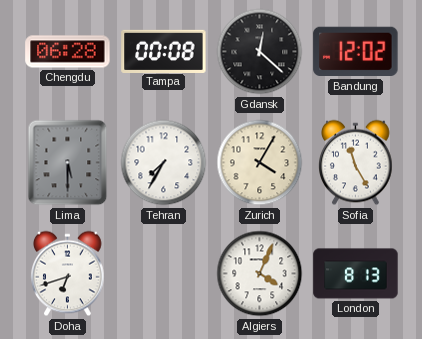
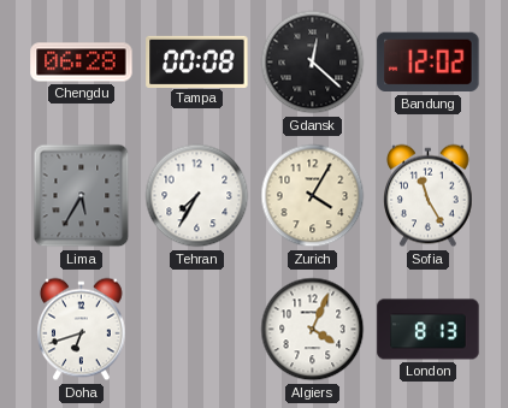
Lima: 5:30 -> 5:35 (82, 196)
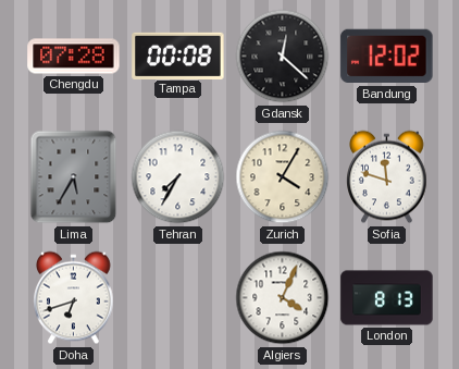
Chengdu: 06:28 -> 07:28 (74, 57)
Sofia: 11:25 -> 11:48 (387, 177)
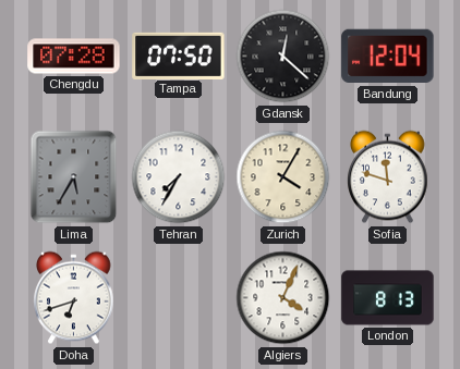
Tampa: 00:08 -> 07:50 (179, 56)
Bandung: 12:02 -> 12:04 (388, 57)
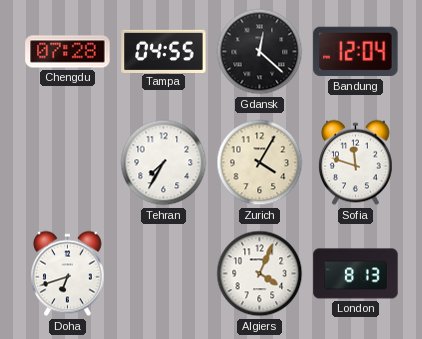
Tampa: 07:50 -> 04:55 (164, 51)
Lima: 5:35 -> none (74, 177)
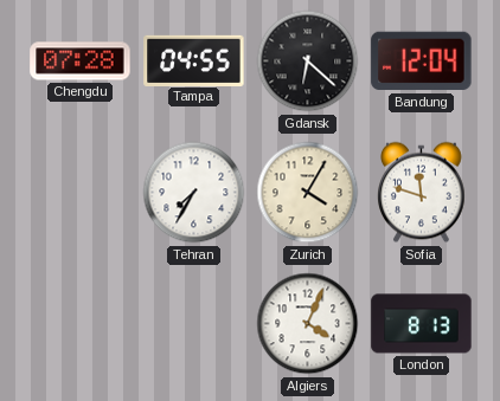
Gdansk: 12:22 -> 6:22 (308, 62)
Doha: 6:42 -> none (68, 274)
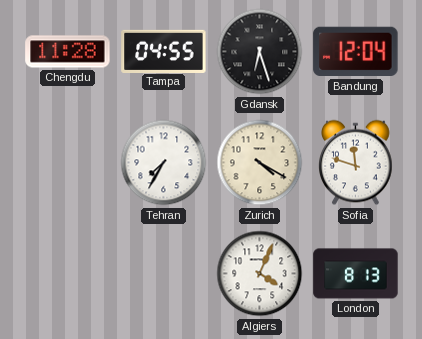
Chengdu: 07:28 -> 11:28 (68, 52)
Gdansk: 6:22 -> 6:27 (260, 52)
Zurich: 4:05 -> 4:20 (260, 163)
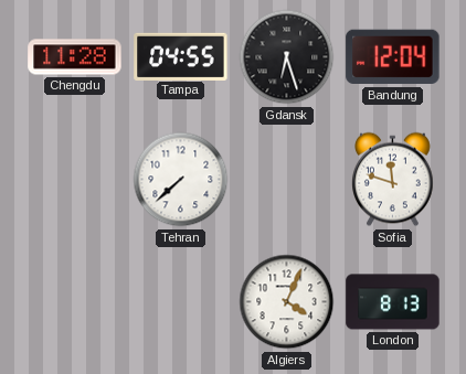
Tehran: 7:35 -> 7:38 (181, 180)
Zurich: 4:20 -> none (260, 163)
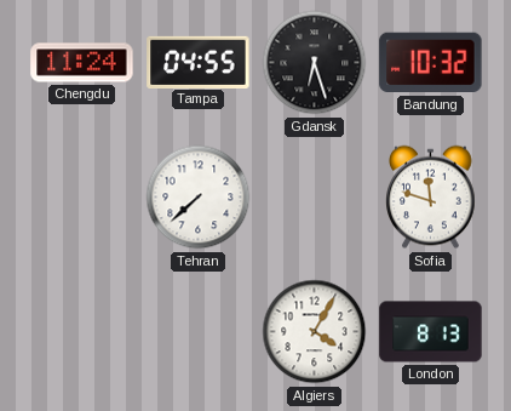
Chengdu: 11:28 -> 11:24 (82, 63)
Bandung: 12:04 -> 10:32 (431, 63)
Algiers: 4:04 -> 4:05 (315, 332)
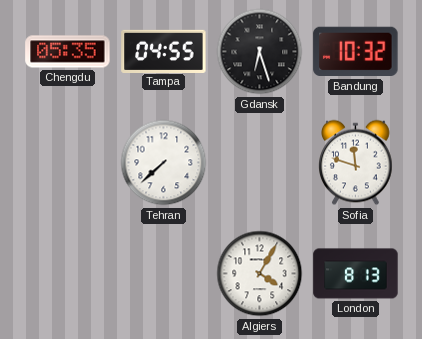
Chengdu: 11:24 -> 05:35 (68, 52)
